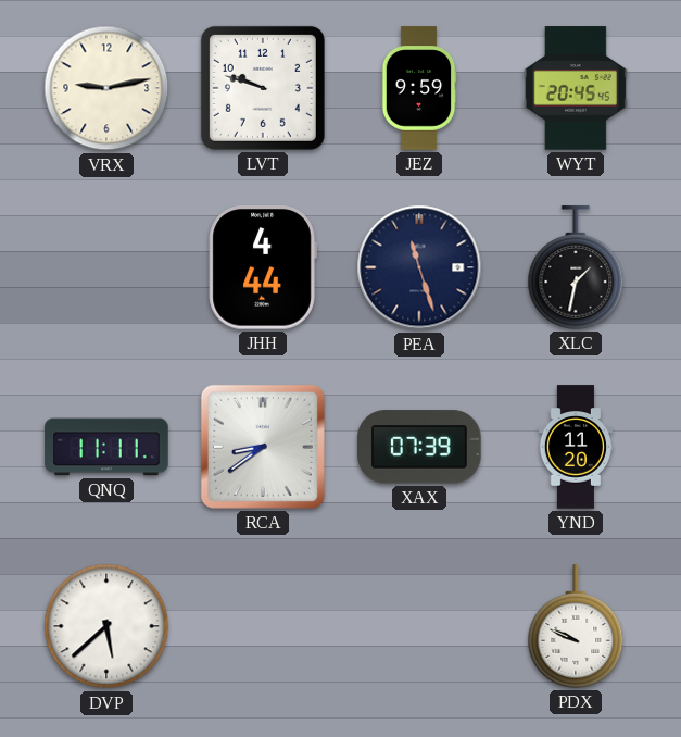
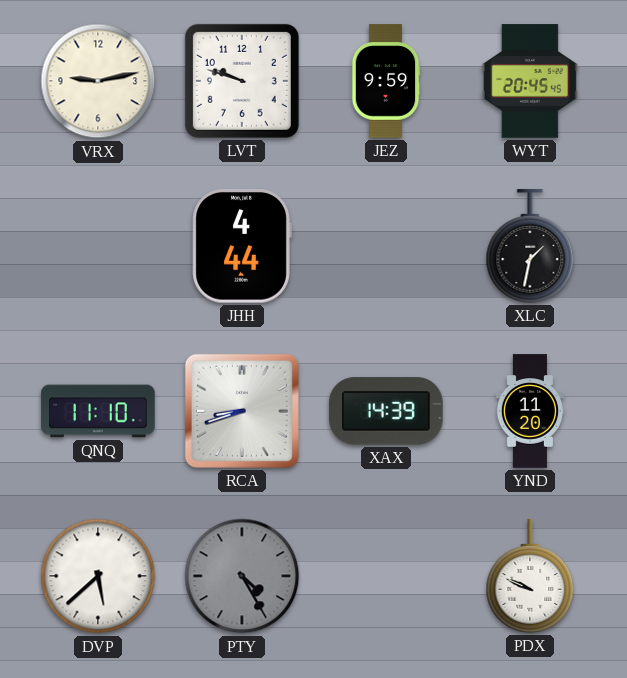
PEA: 11:27 -> none (419, 267)
QNQ: 11:11 -> 11:10 (98, 411)
RCA: 8:39 -> 8:42 (242, 411)
XAX: 07:39 -> 14:39 (386, 411)
PTY: none -> 4:25 (242, 576)
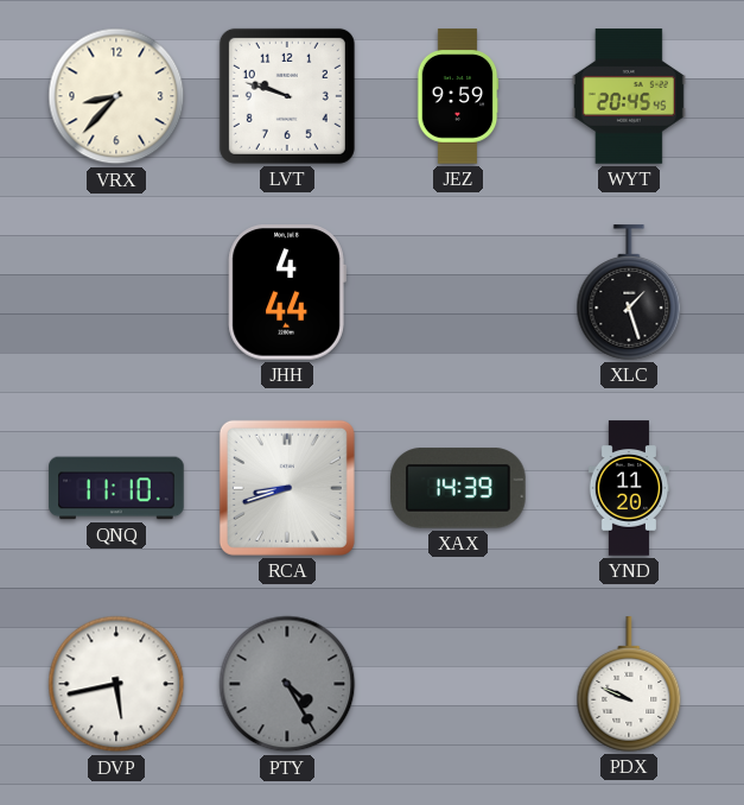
VRX: 9:13 -> 8:37 (116, 96)
XLC: 1:32 -> 1:27 (629, 292)
DVP: 5:38 -> 5:43 (116, 684)
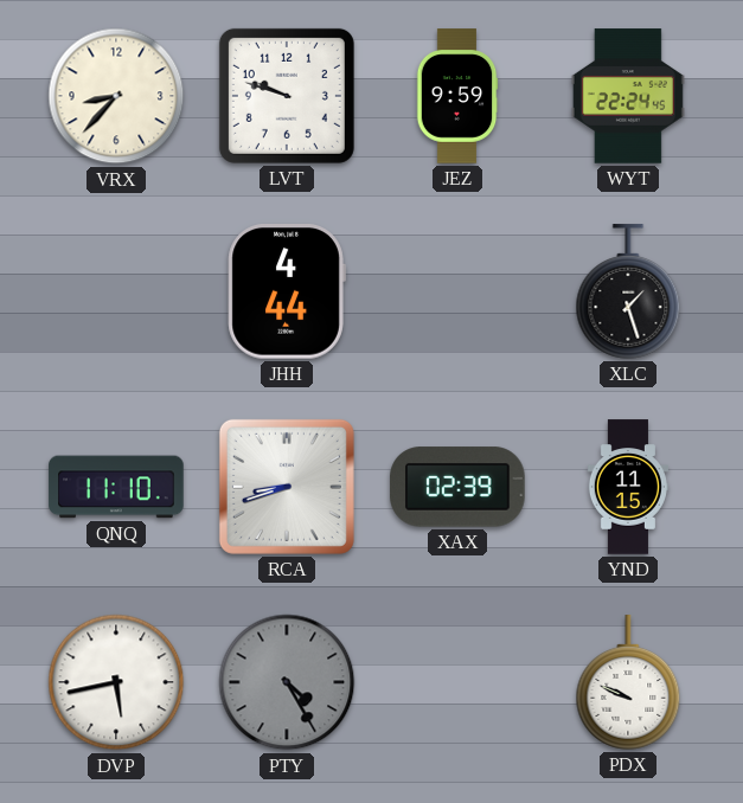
WYT: 20:45 -> 22:24 (628, 96)
XAX: 14:39 -> 02:39 (457, 487)
YND: 11:20 -> 11:15 (628, 487)
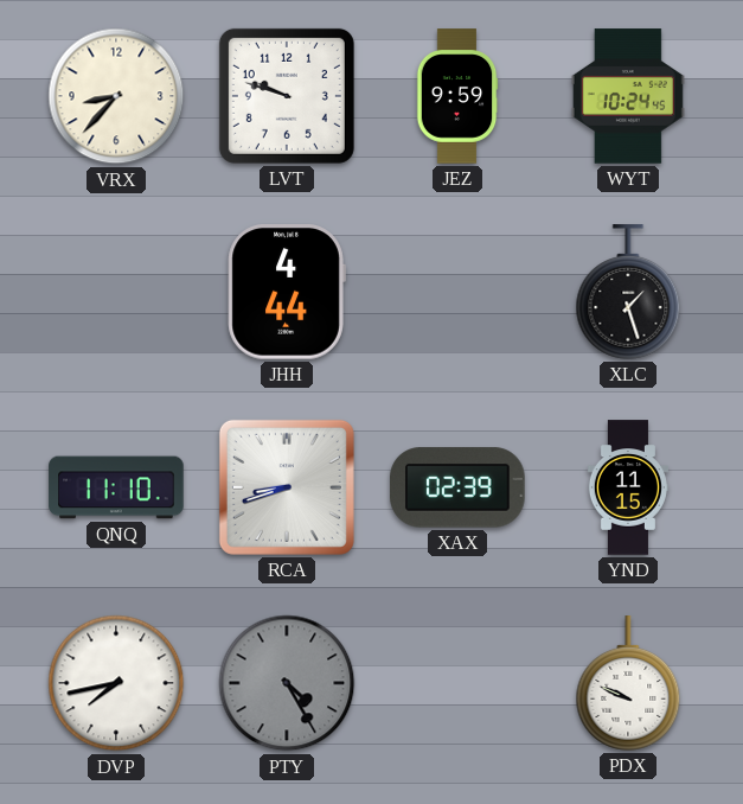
WYT: 22:24 -> 10:24 (628, 96)
DVP: 5:43 -> 7:43 (116, 683)
